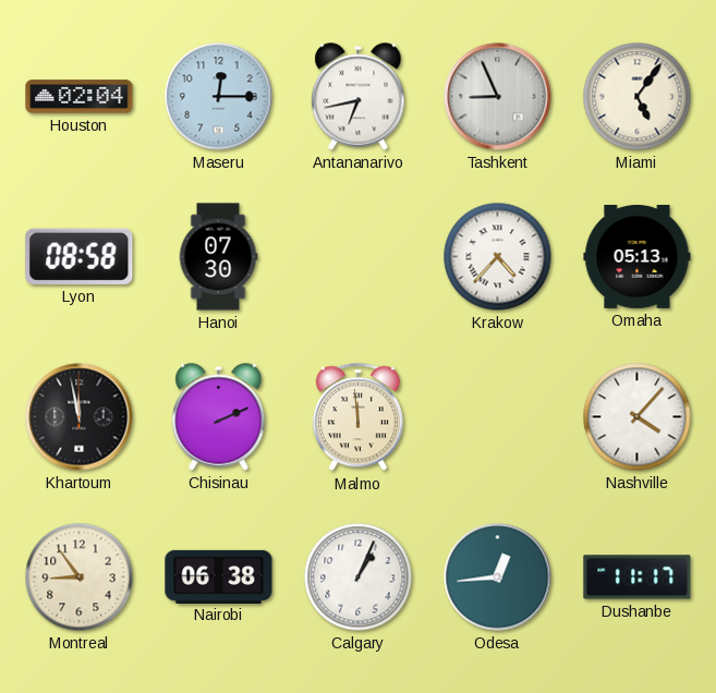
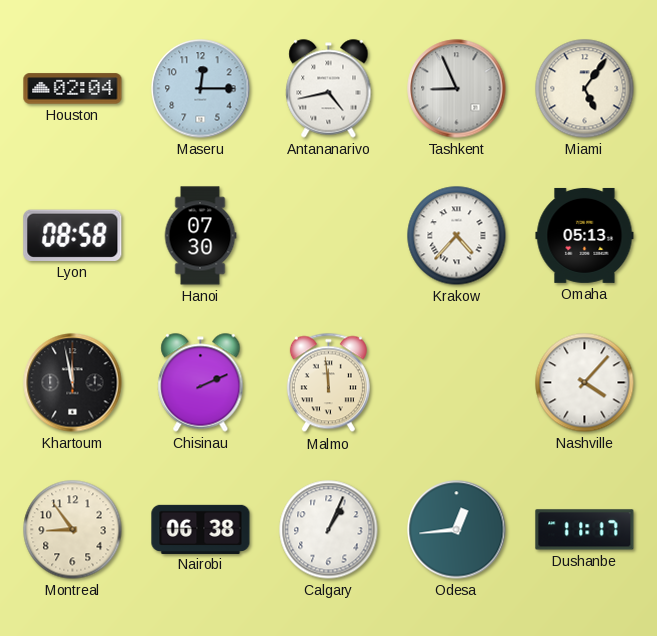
Antananarivo: 6:43 -> 4:43 (329, 89)
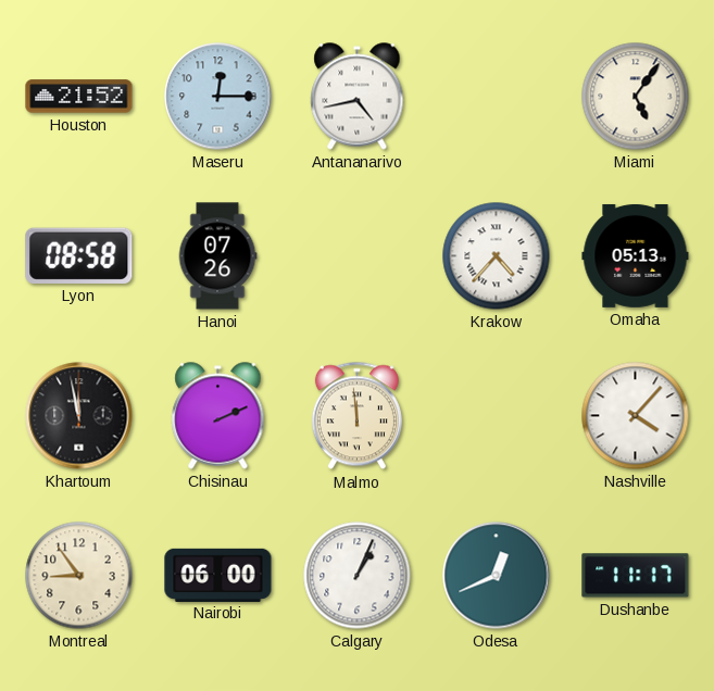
Houston: 02:04 -> 21:52 (79, 97)
Tashkent: 8:56 -> none (457, 89)
Hanoi: 07:30 -> 07:26 (217, 256)
Nairobi: 06:38 -> 06:00 (218, 575)
Odesa: 12:44 -> 12:41 (497, 576)
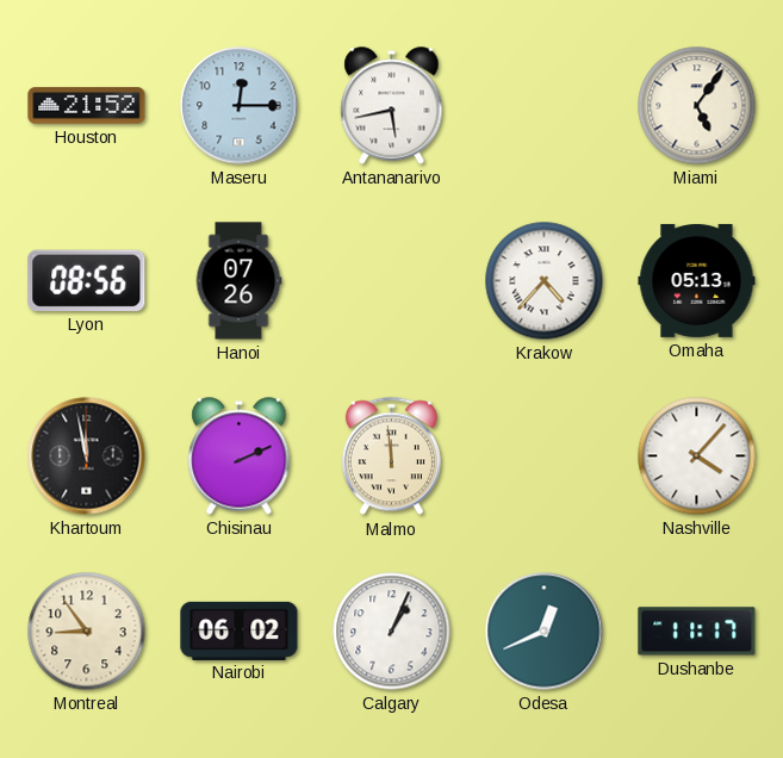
Antananarivo: 4:43 -> 5:43 (392, 106)
Lyon: 08:58 -> 08:56 (87, 280)
Nairobi: 06:00 -> 06:02 (240, 630)
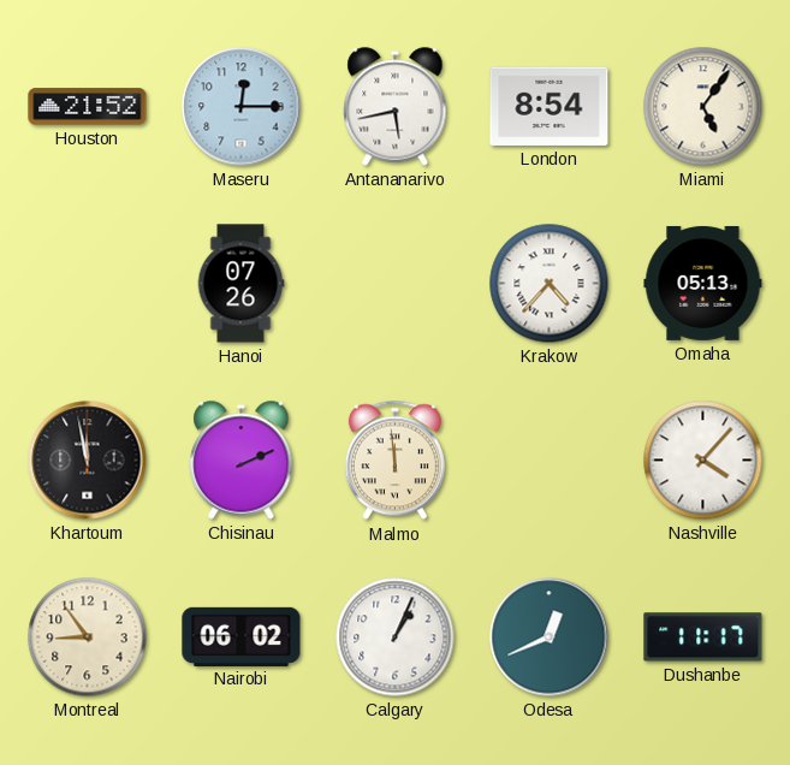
London: none -> 8:54 (550, 106)
Lyon: 08:56 -> none (87, 280)
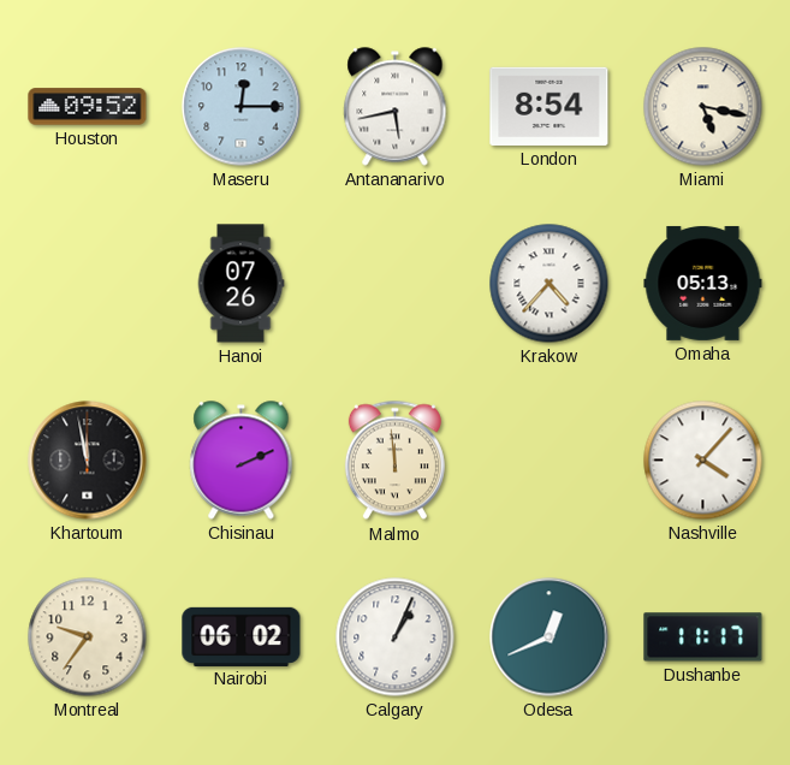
Houston: 21:52 -> 09:52 (88, 107)
Miami: 5:06 -> 5:17 (703, 107)
Montreal: 8:54 -> 9:36 (88, 637)
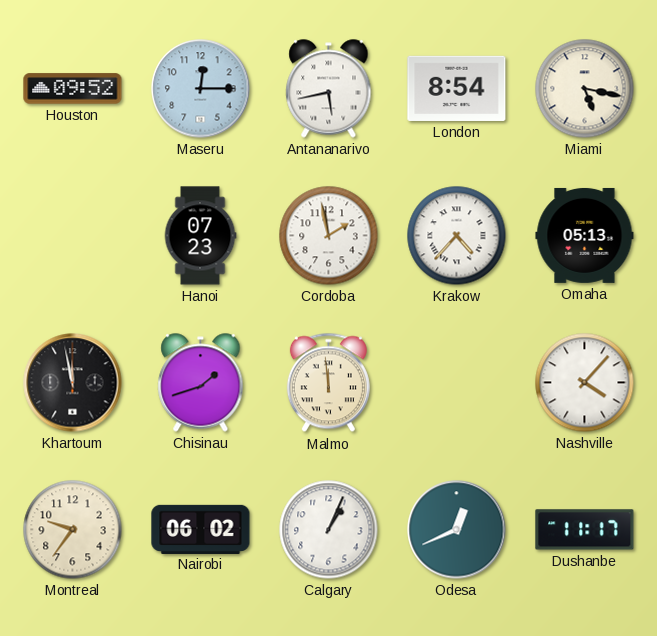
Hanoi: 07:26 -> 07:23 (200, 236)
Cordoba: none -> 1:58 (329, 236)
Chisinau: 2:11 -> 1:42 (201, 383)
